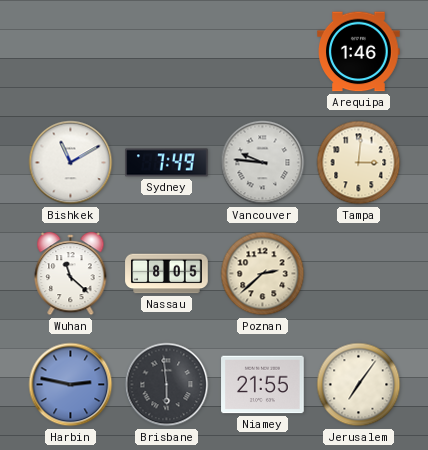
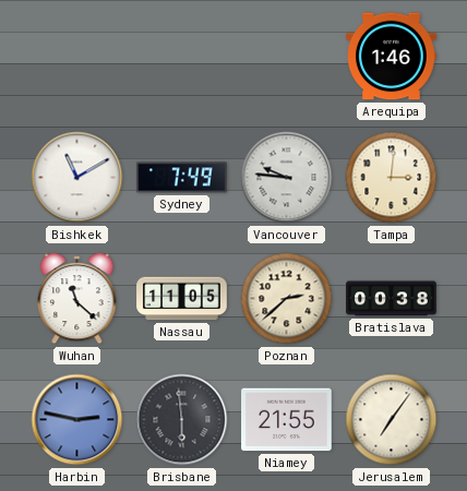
Nassau: 8:05 -> 11:05 (182, 299)
Bratislava: none -> 00:38 (392, 299)
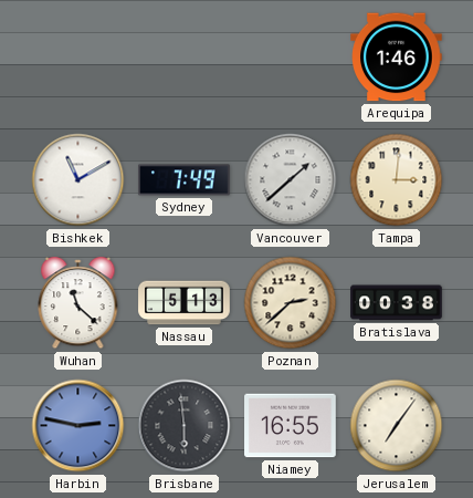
Vancouver: 9:46 -> 1:38 (291, 180)
Nassau: 11:05 -> 5:13 (185, 303)
Niamey: 21:55 -> 16:55 (291, 426)
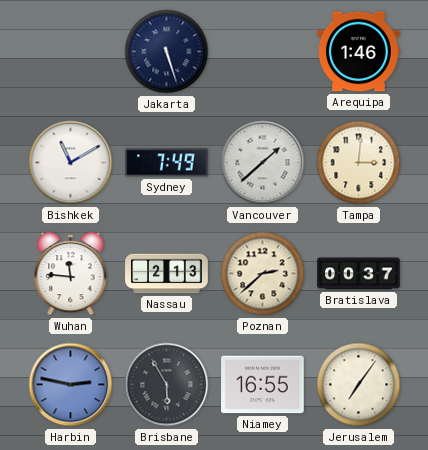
Jakarta: none -> 5:27 (167, 52)
Wuhan: 11:22 -> 11:46 (71, 275)
Nassau: 5:13 -> 2:13 (167, 274)
Bratislava: 00:38 -> 00:37 (359, 274)
Brisbane: 5:59 -> 5:55 (167, 385)
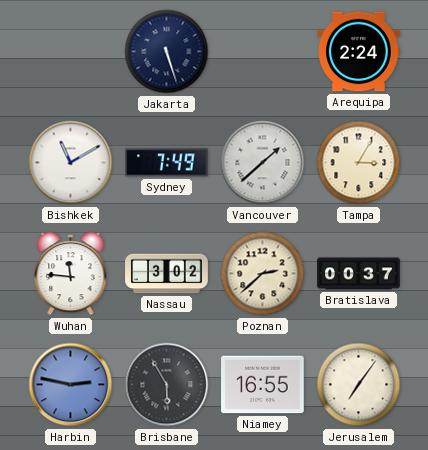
Arequipa: 1:46 -> 2:24 (359, 52)
Tampa: 3:01 -> 3:05 (359, 163)
Nassau: 2:13 -> 3:02 (167, 274)
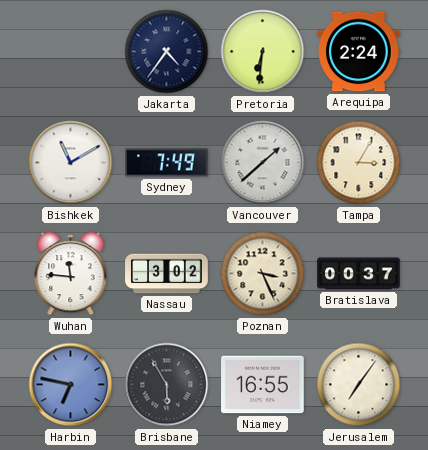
Jakarta: 5:27 -> 4:36 (167, 52)
Pretoria: none -> 6:31 (263, 52)
Poznan: 2:38 -> 3:26 (263, 274)
Harbin: 2:47 -> 6:47 (71, 385)
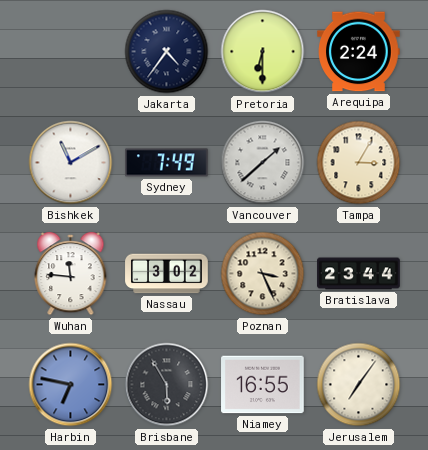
Pretoria: 6:31 -> 6:30 (263, 52)
Bratislava: 00:37 -> 23:44 (359, 274)
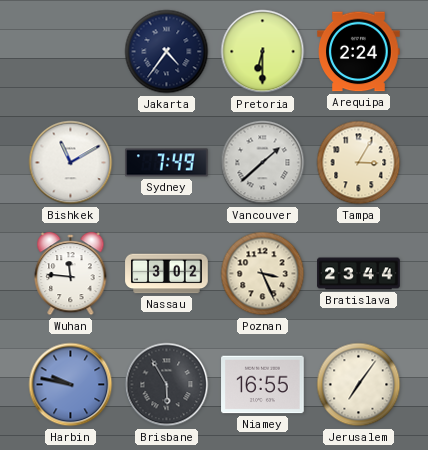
Harbin: 6:47 -> 9:47 (71, 385)
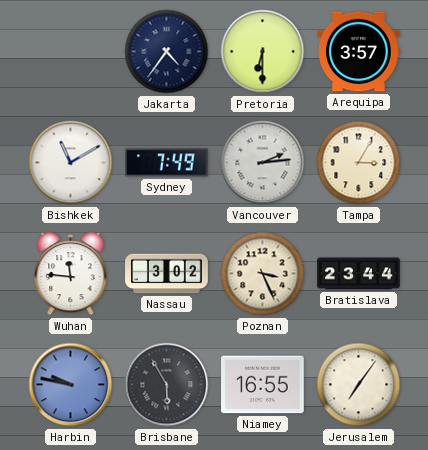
Arequipa: 2:24 -> 3:57 (359, 52)
Vancouver: 1:38 -> 2:14 (263, 163)
